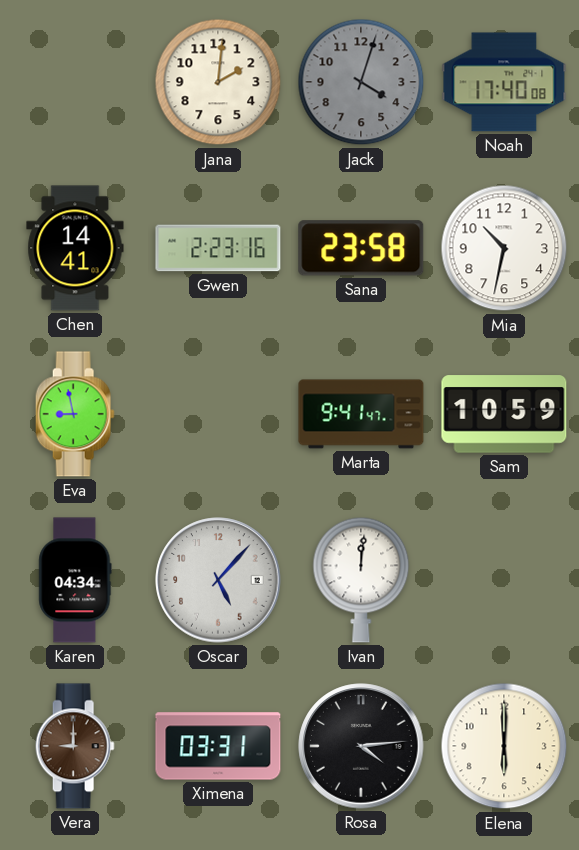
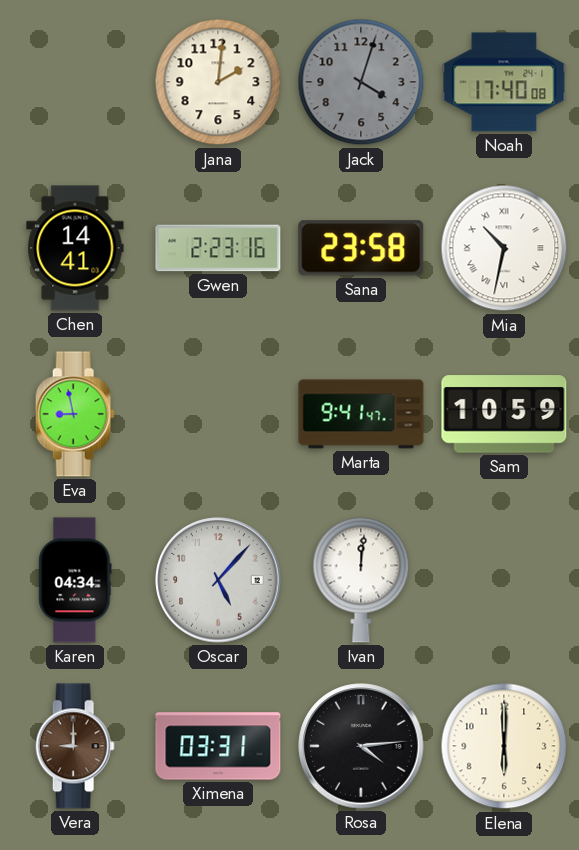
Mia numerals: Arabic -> Roman (504, 248)
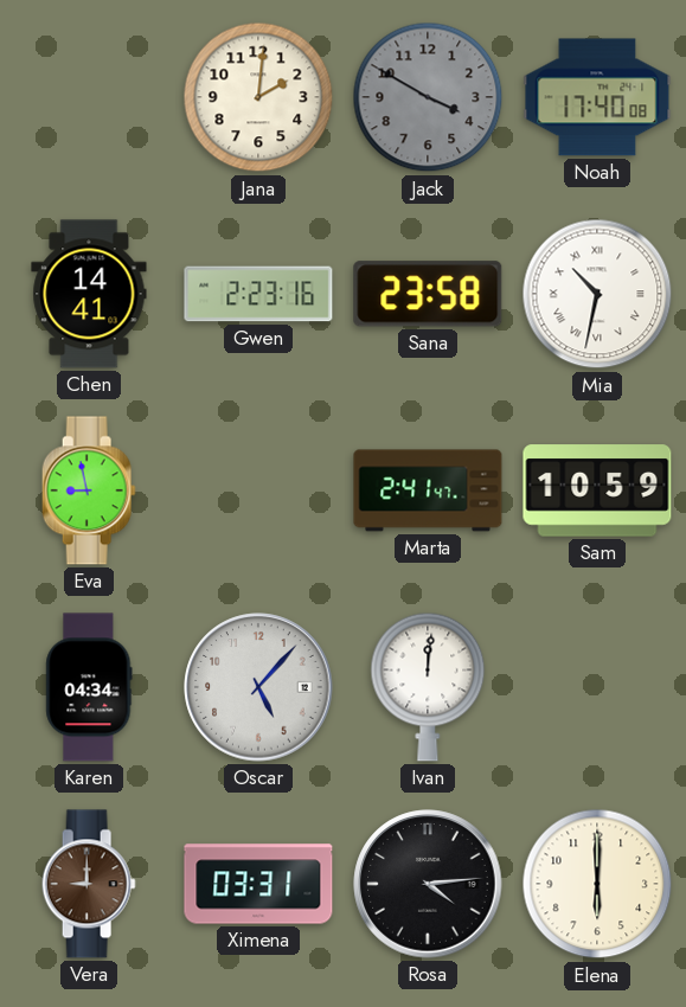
Jack: 4:03 -> 3:50 (428, 97)
Marta: 9:41 -> 2:41 (428, 490)
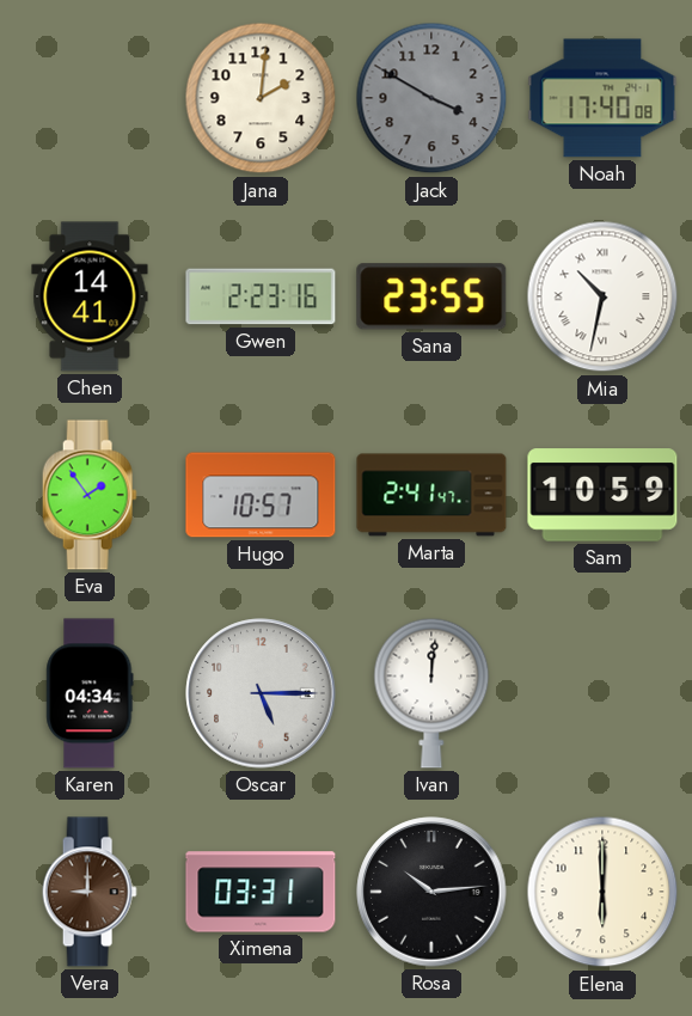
Sana: 23:58 -> 23:55 (431, 296)
Eva: 8:58 -> 1:54 (90, 495)
Hugo: none -> 10:57 (261, 495)
Oscar: 5:07 -> 5:15 (261, 693)
Rosa: 4:14 -> 10:14 (431, 892)
